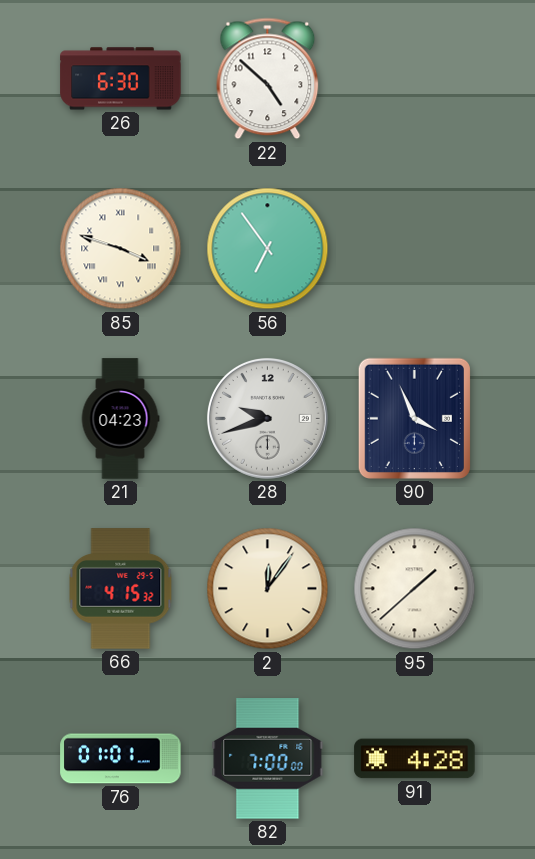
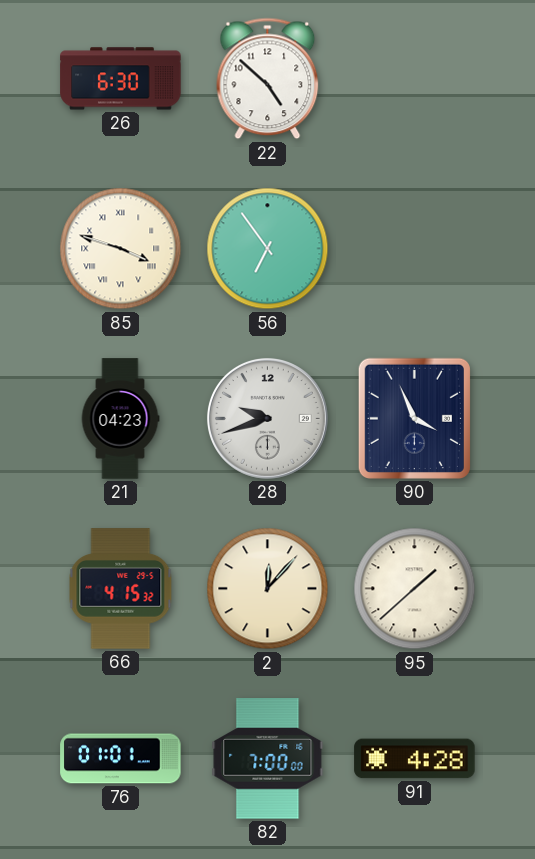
2: 12:06 -> 12:07 (268, 589)
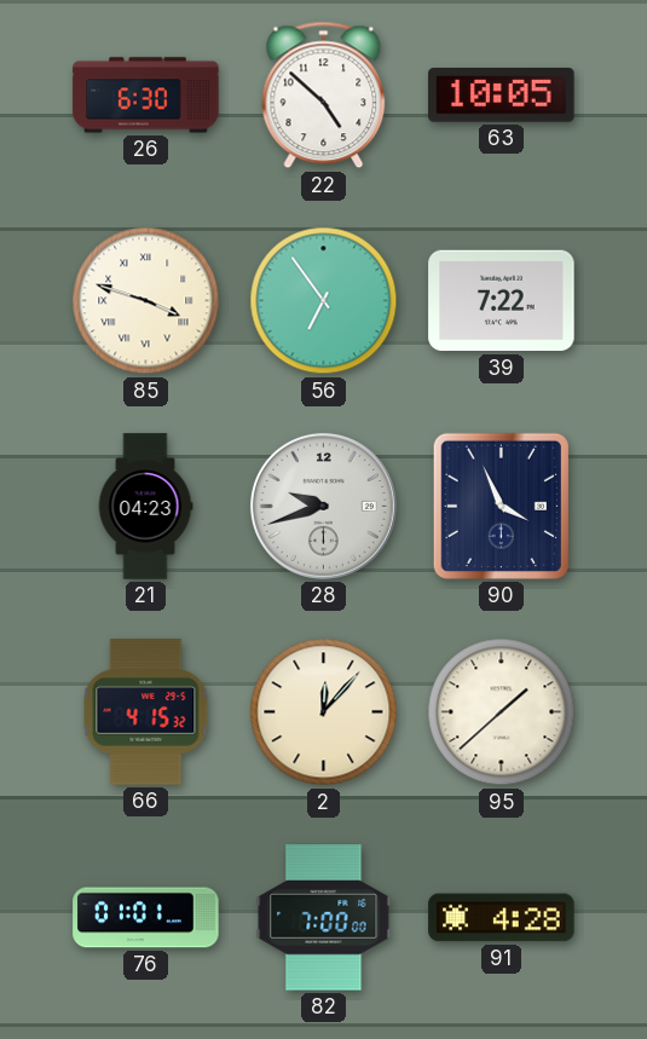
63: none -> 10:05 (502, 96)
39: none -> 7:22 (502, 301)
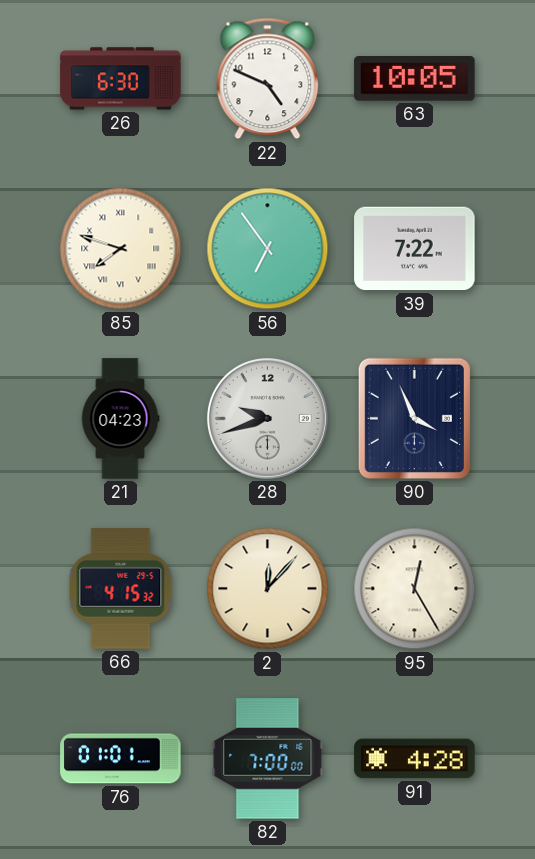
22: 4:52 -> 4:49 (268, 79)
85: 3:48 -> 7:48 (121, 249)
95: 1:38 -> 12:25 (415, 589)
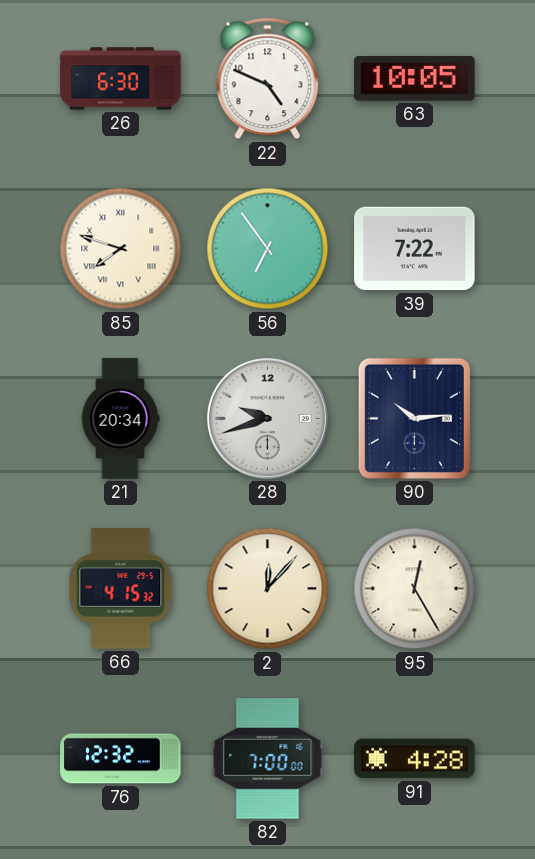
21: 04:23 -> 20:34 (120, 419)
90: 3:56 -> 10:14 (414, 418)
76: 01:01 -> 12:32 (121, 759)
